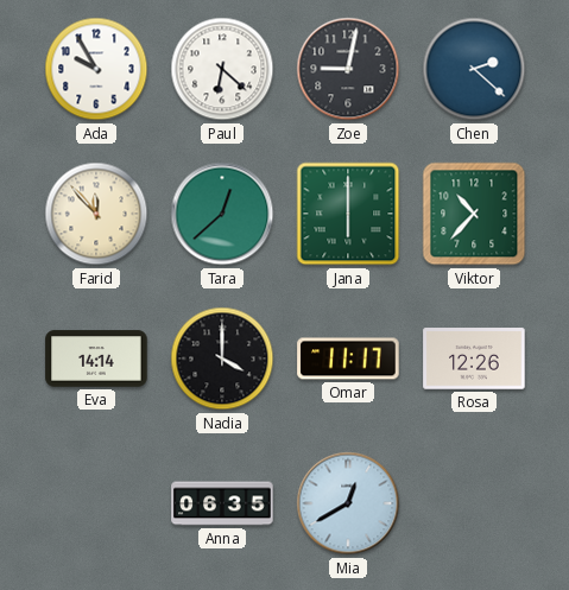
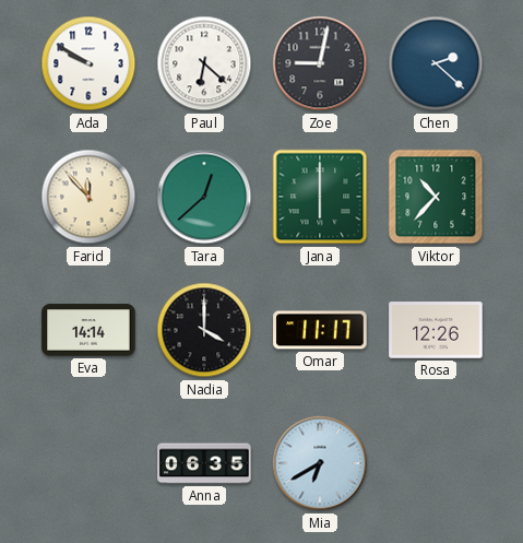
Ada: 9:55 -> 9:50 (88, 63)
Mia: 12:40 -> 6:40 (320, 463)
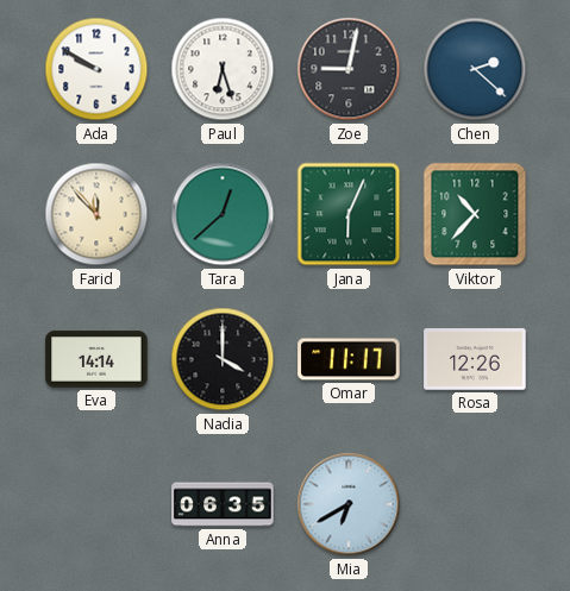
Paul: 6:22 -> 6:27 (223, 69)
Jana: 6:00 -> 6:04 (349, 214)
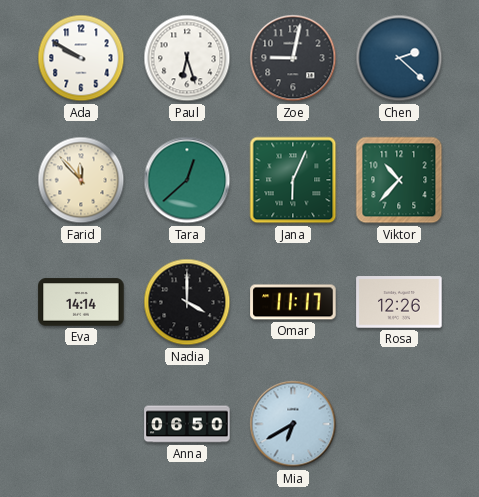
Anna: 06:35 -> 06:50 (187, 424)
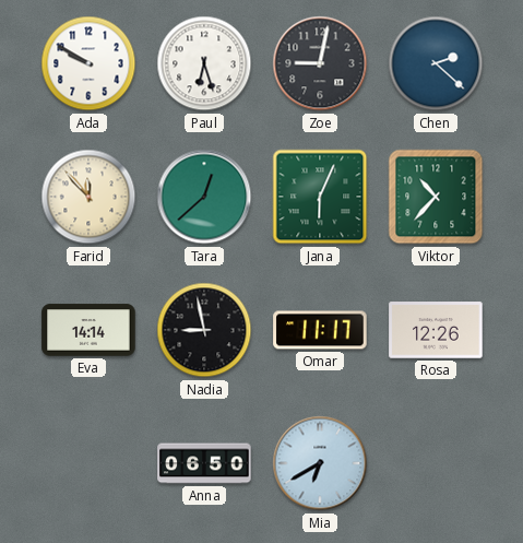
Nadia: 4:00 -> 8:58 (204, 330)
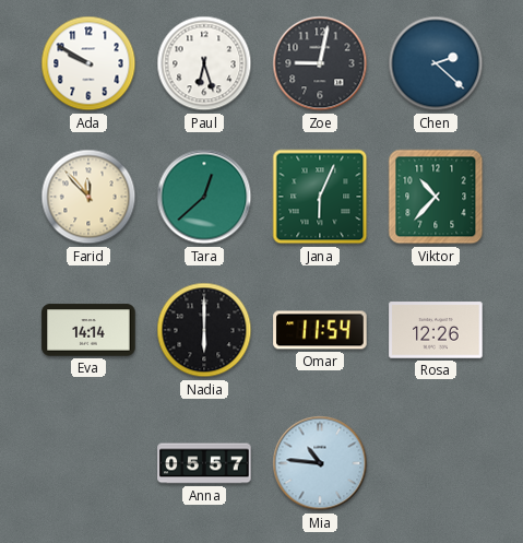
Nadia: 8:58 -> 6:00 (204, 330)
Omar: 11:17 -> 11:54 (320, 330)
Anna: 06:50 -> 05:57 (204, 463)
Mia: 6:40 -> 10:46 (320, 463)
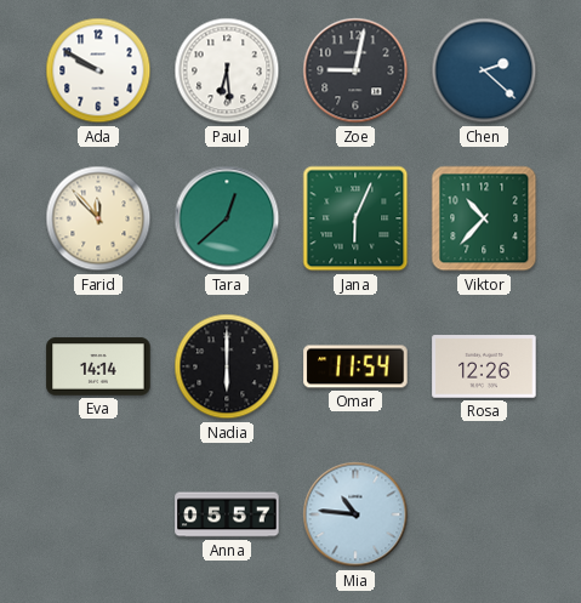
Paul: 6:27 -> 6:29 (227, 70)
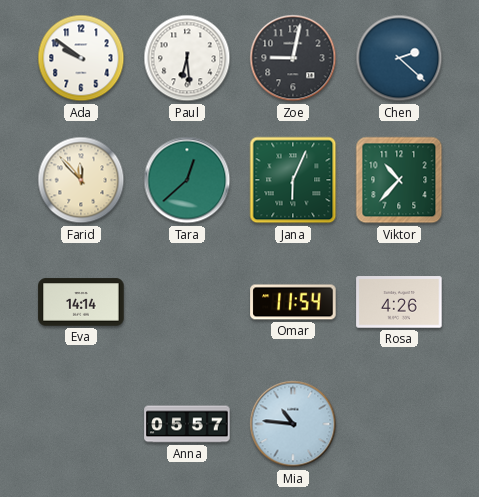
Ada: 9:50 -> 9:51 (81, 58)
Nadia: 6:00 -> none (227, 366)
Rosa: 12:26 -> 4:26 (399, 302)
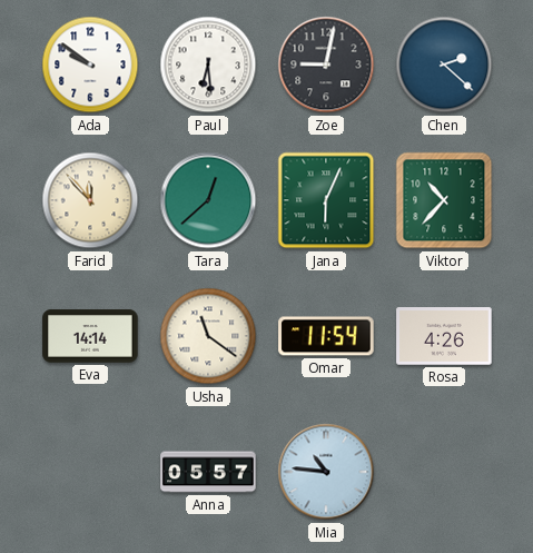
Usha: none -> 11:21 (208, 336)
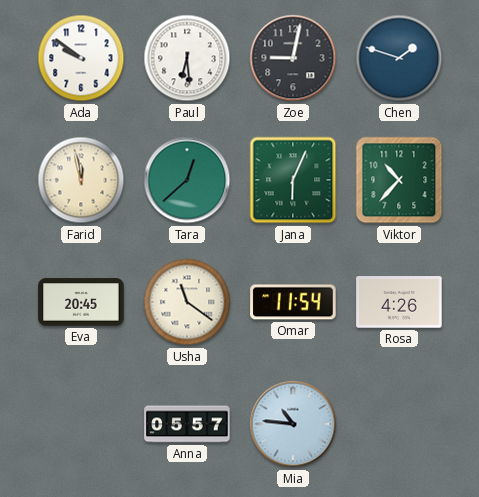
Chen: 2:22 -> 1:48 (399, 58)
Farid: 11:53 -> 11:58 (81, 180)
Eva: 14:14 -> 20:45 (81, 302)
